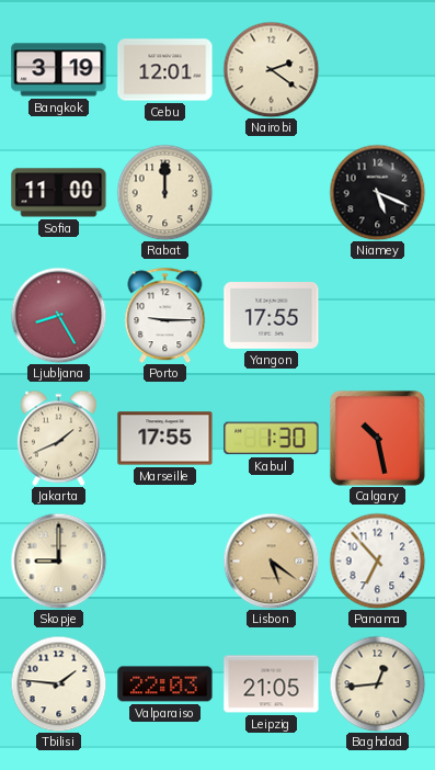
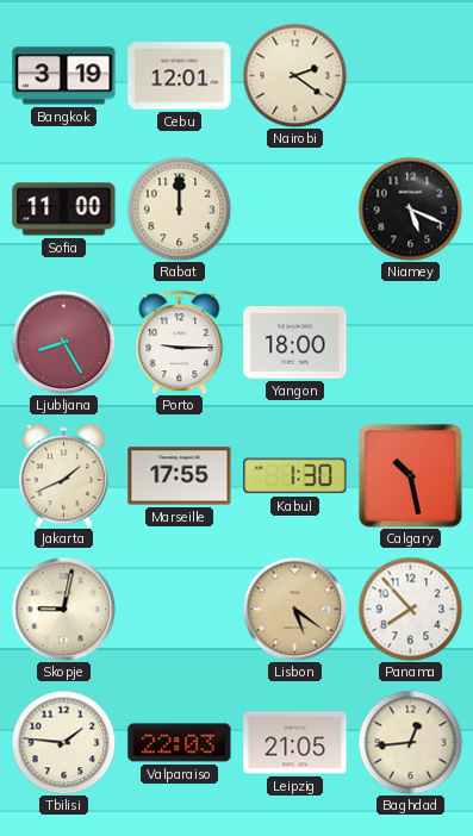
Yangon: 17:55 -> 18:00 (295, 343)
Skopje: 9:00 -> 9:02 (63, 609)
Panama: 6:53 -> 7:53 (410, 609)
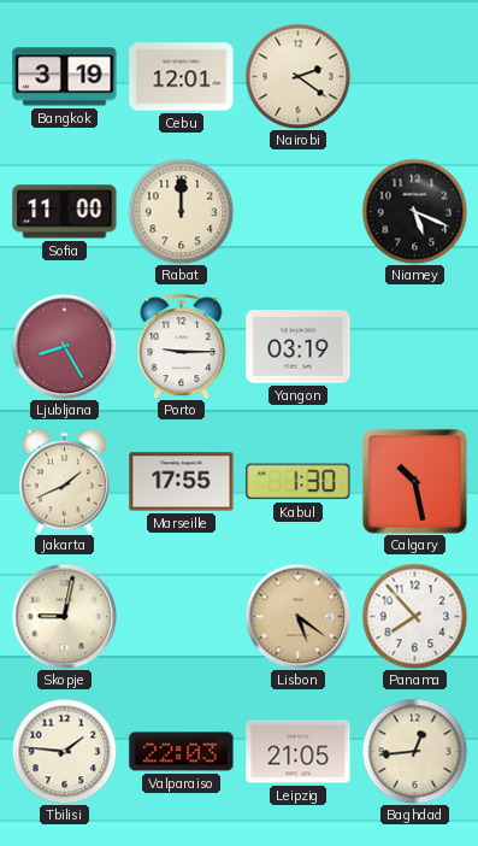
Yangon: 18:00 -> 03:19 (299, 347)
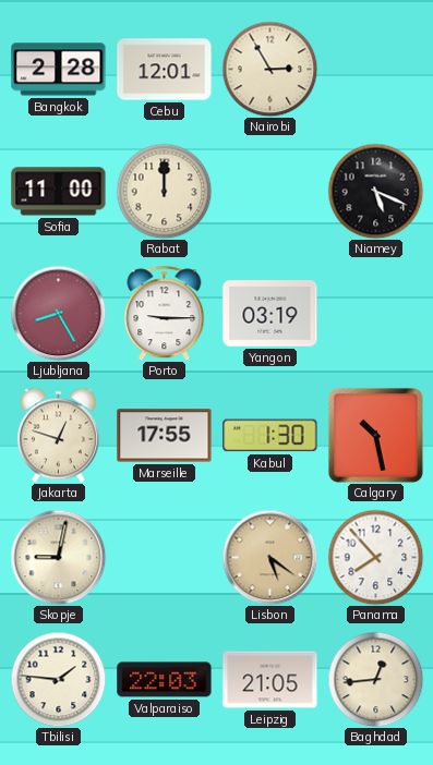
Bangkok: 3:19 -> 2:28 (59, 70)
Nairobi: 2:21 -> 2:55 (269, 69)
Jakarta: 1:41 -> 12:48 (58, 435)
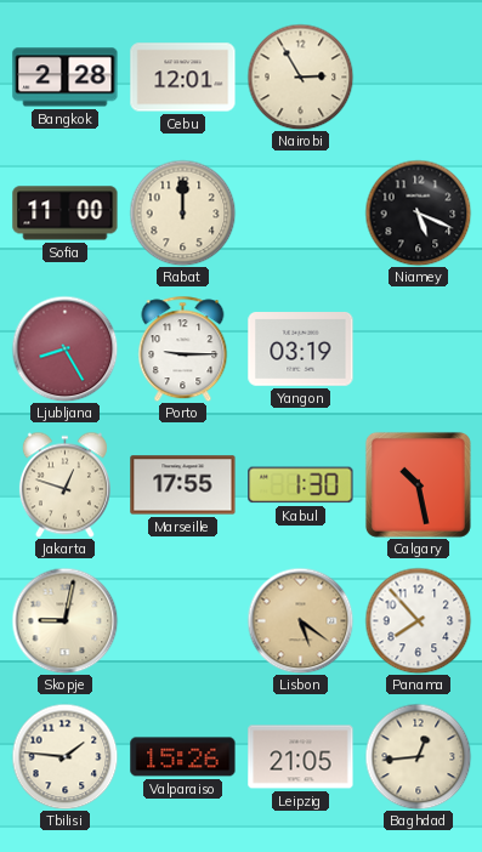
Valparaiso: 22:03 -> 15:26 (183, 757)
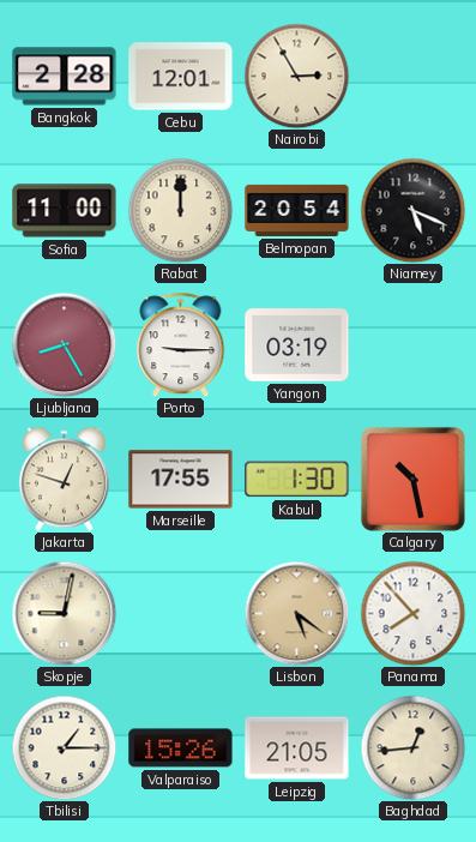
Belmopan: none -> 20:54 (297, 210)
Tbilisi: 1:46 -> 1:15 (64, 747)
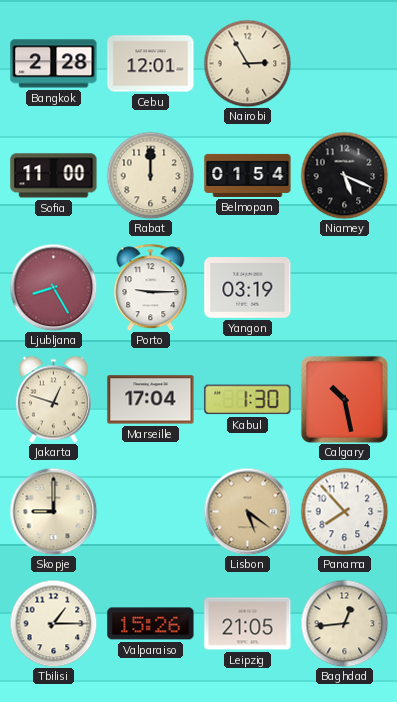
Belmopan: 20:54 -> 01:54 (248, 175)
Marseille: 17:55 -> 17:04 (151, 400)
Skopje: 9:02 -> 9:00 (53, 511)
